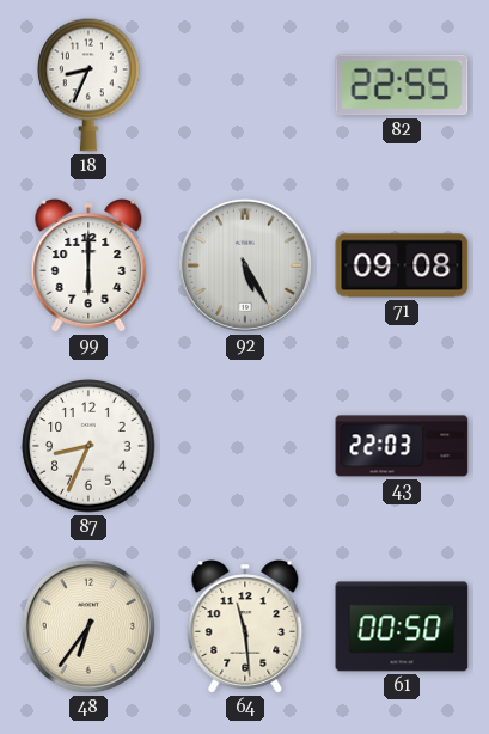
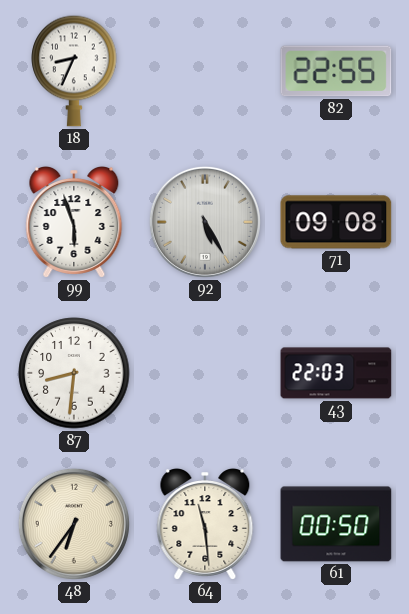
99: 6:00 -> 5:57 (74, 223)
87: 8:34 -> 8:31 (74, 373)
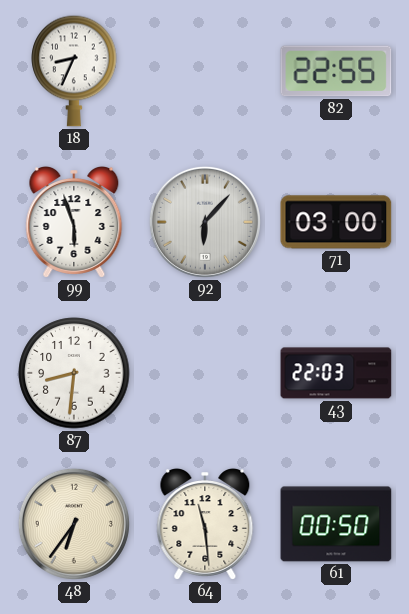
92: 5:25 -> 6:07 (205, 222)
71: 09:08 -> 03:00 (336, 222)
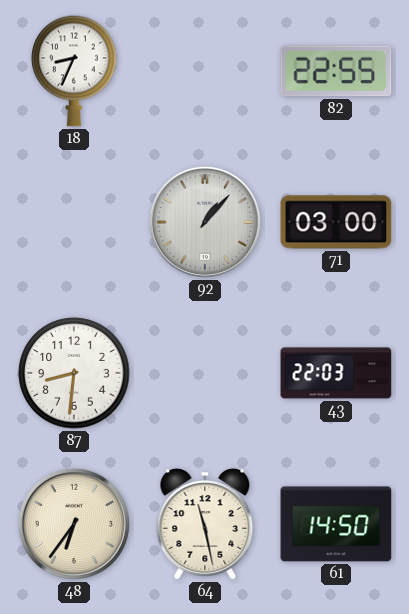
99: 5:57 -> none (74, 223)
92: 6:07 -> 1:07 (205, 222)
64: 11:29 -> 11:28 (205, 525)
61: 00:50 -> 14:50 (336, 524)
